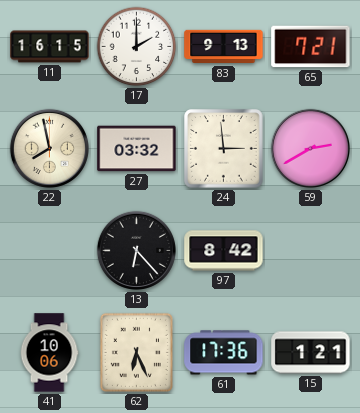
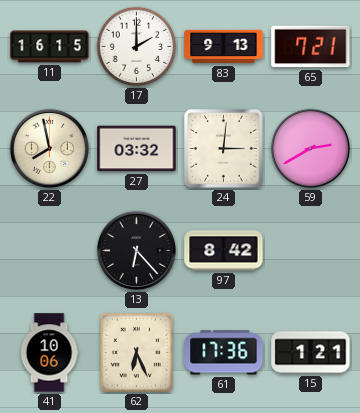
24: 2:59 -> 3:01 (224, 149)
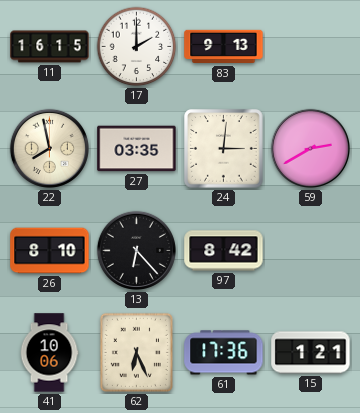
65: 7:21 -> none (311, 47)
27: 03:32 -> 03:35 (137, 149)
26: none -> 8:10 (50, 251)
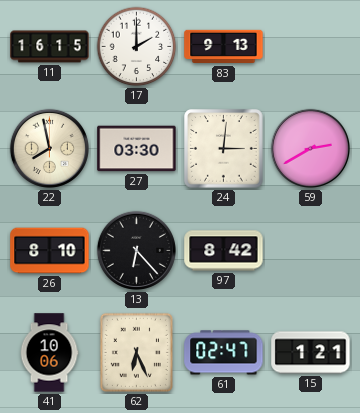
27: 03:35 -> 03:30 (137, 149)
61: 17:36 -> 02:47 (224, 353)
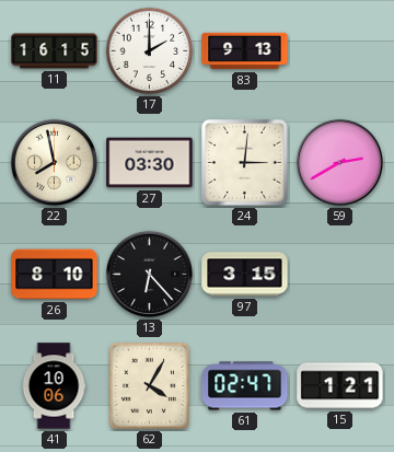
97: 8:42 -> 3:15 (245, 275)
62: 6:26 -> 4:05 (149, 385)
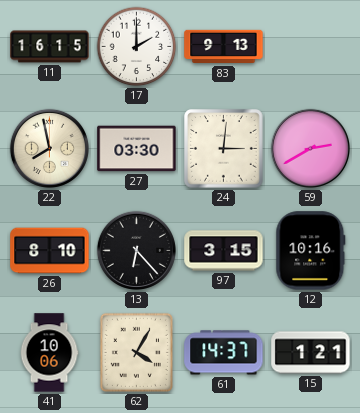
12: none -> 10:16 (311, 251)
61: 02:47 -> 14:37 (224, 353)
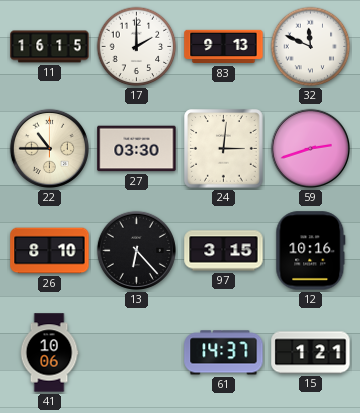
32: none -> 11:49 (311, 47)
22: 7:58 -> 10:45 (49, 148)
59: 2:40 -> 2:42 (310, 148)
62: 4:05 -> none (136, 352)
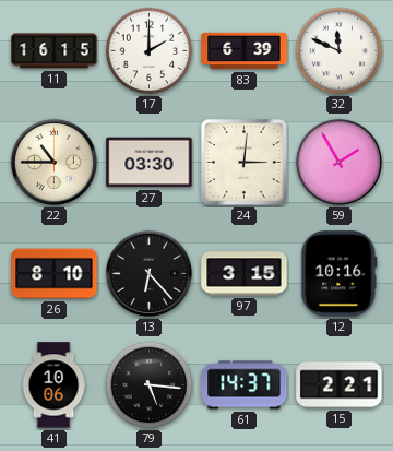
83: 9:13 -> 6:39 (245, 51)
59: 2:42 -> 1:55 (338, 162)
79: none -> 5:16 (150, 385)
15: 1:21 -> 2:21 (340, 385)
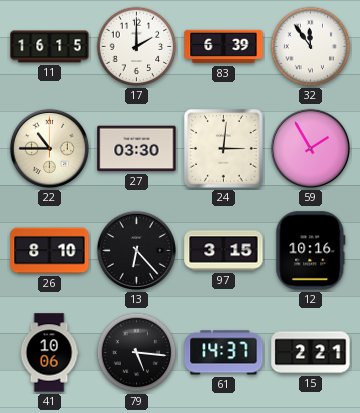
32: 11:49 -> 11:54 (311, 47)
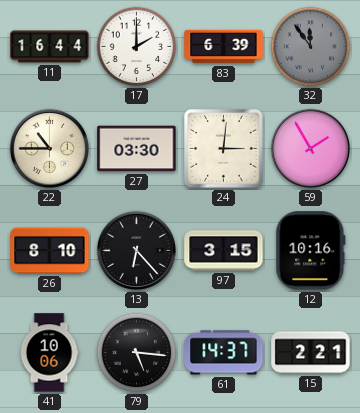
11: 16:15 -> 16:44 (50, 47)
32 dial: white -> grey (311, 47)
